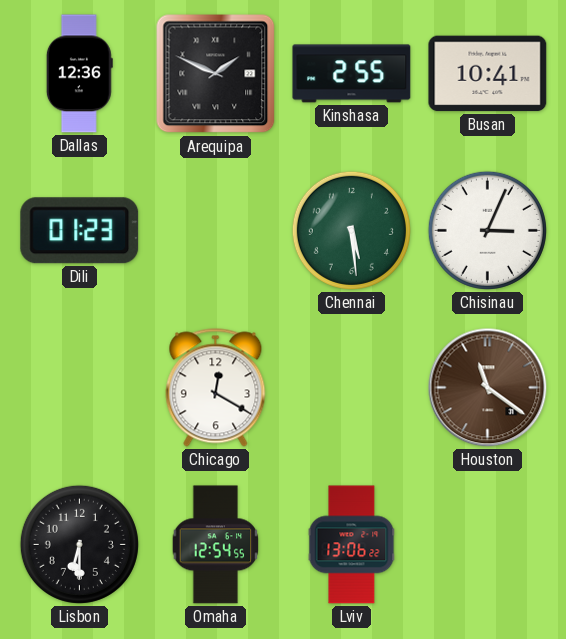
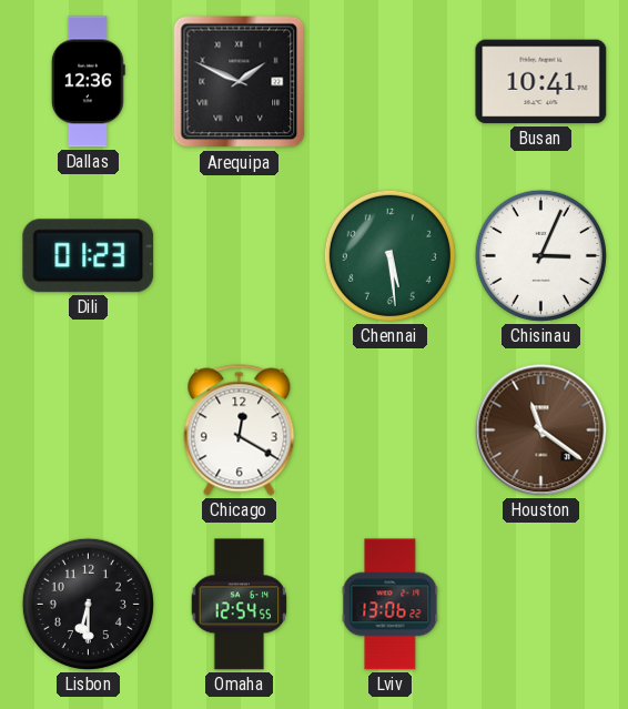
Kinshasa: 2:55 -> none (352, 74)
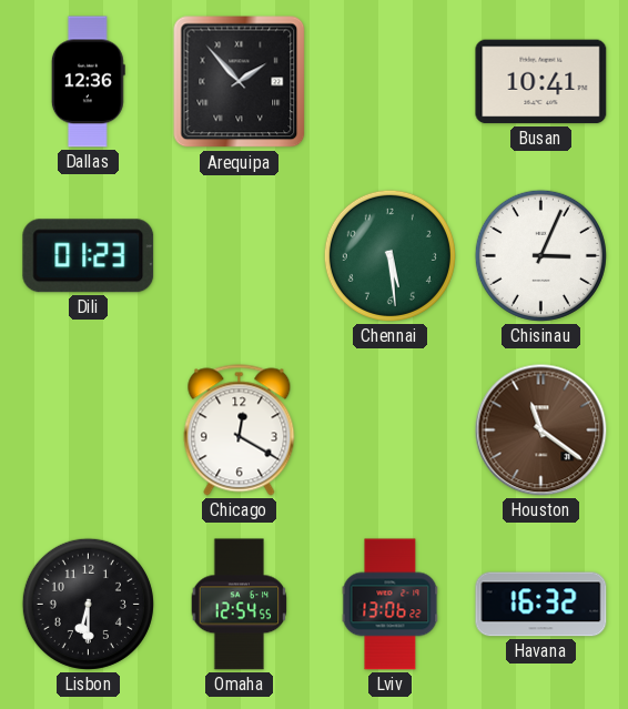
Arequipa: 1:49 -> 1:53 (240, 82)
Havana: none -> 16:32 (541, 605)
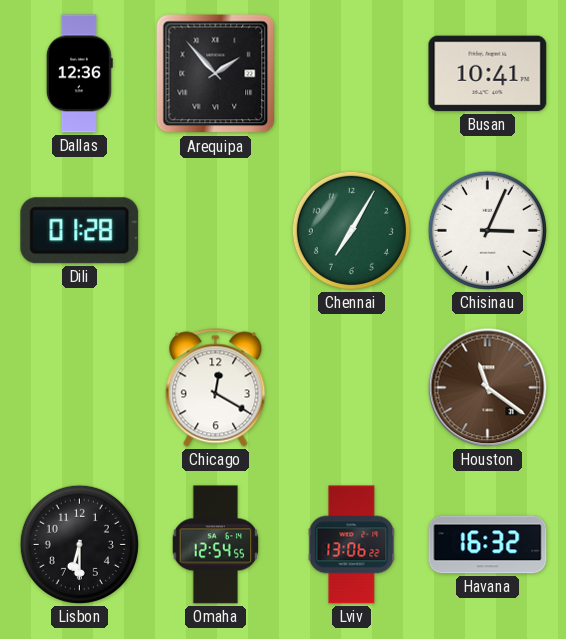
Dili: 01:23 -> 01:28 (80, 231)
Chennai: 5:29 -> 7:05 (351, 230)
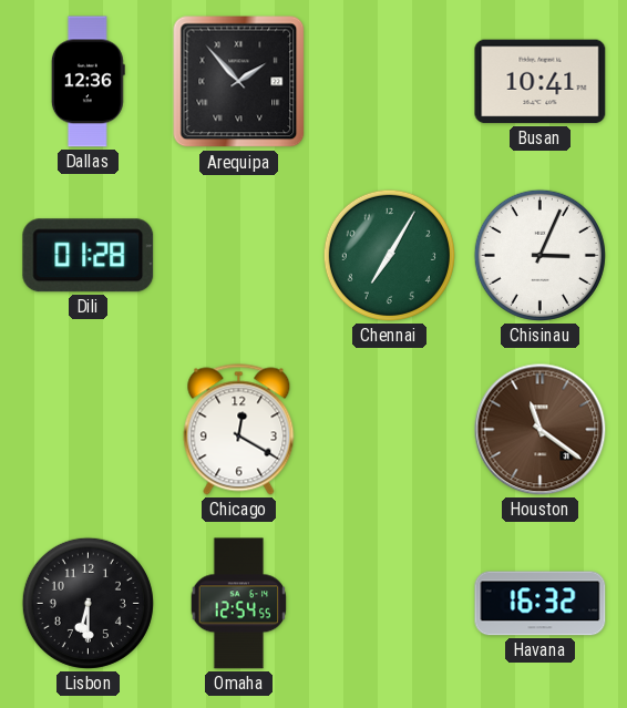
Lviv: 13:06 -> none (352, 545)
